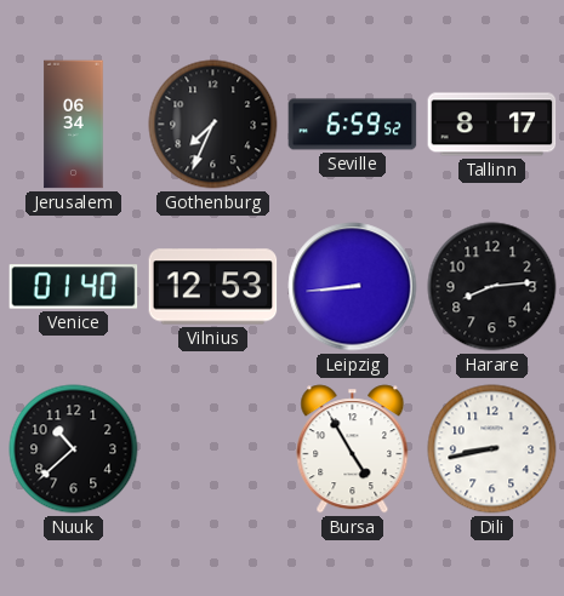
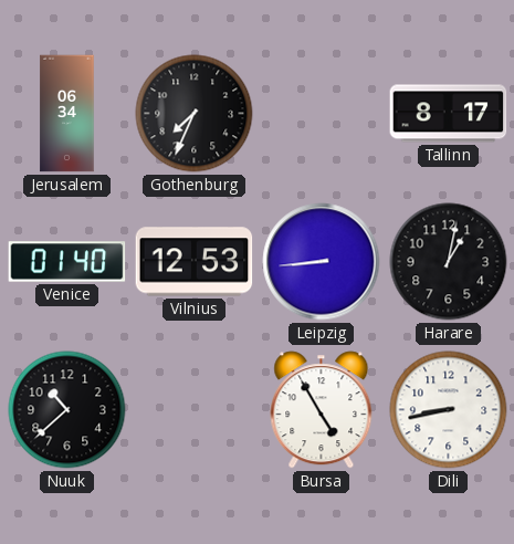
Seville: 6:59 -> none (353, 125)
Harare: 8:14 -> 1:02 (449, 262)
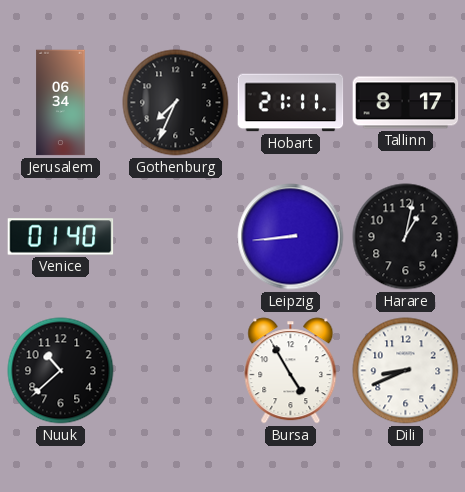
Hobart: none -> 21:11 (291, 103)
Vilnius: 12:53 -> none (195, 262)
Dili: 8:43 -> 8:41 (406, 371)
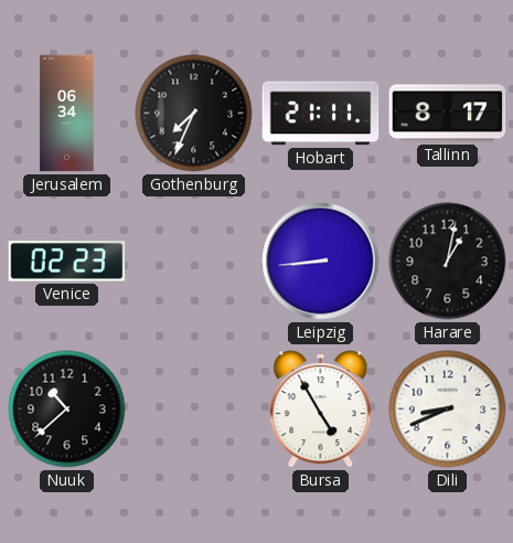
Venice: 01:40 -> 02:23 (67, 262)
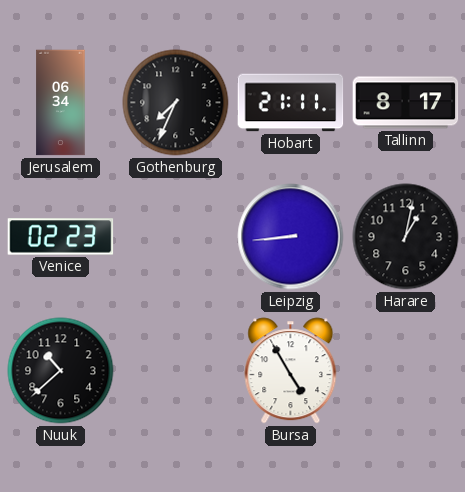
Dili: 8:41 -> none (448, 409)
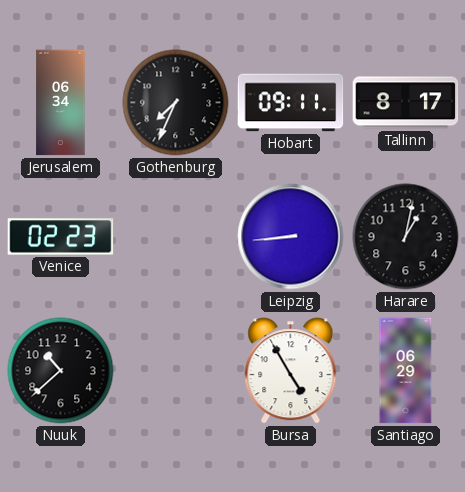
Hobart: 21:11 -> 09:11 (291, 103)
Santiago: none -> 06:29 (406, 371)
